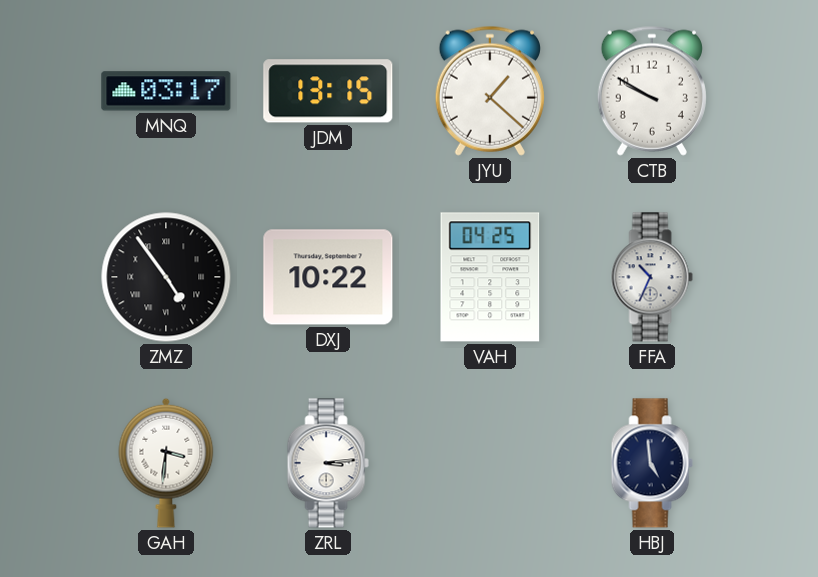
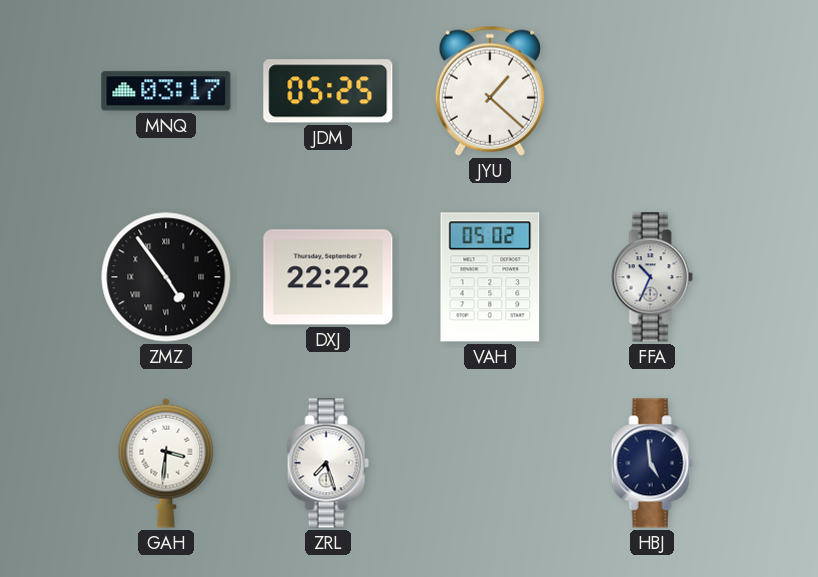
JDM: 13:15 -> 05:25 (328, 91)
CTB: 9:50 -> none (652, 91)
DXJ: 10:22 -> 22:22 (328, 277)
VAH: 04:25 -> 05:02 (490, 277)
ZRL: 3:14 -> 7:27 (328, 463)
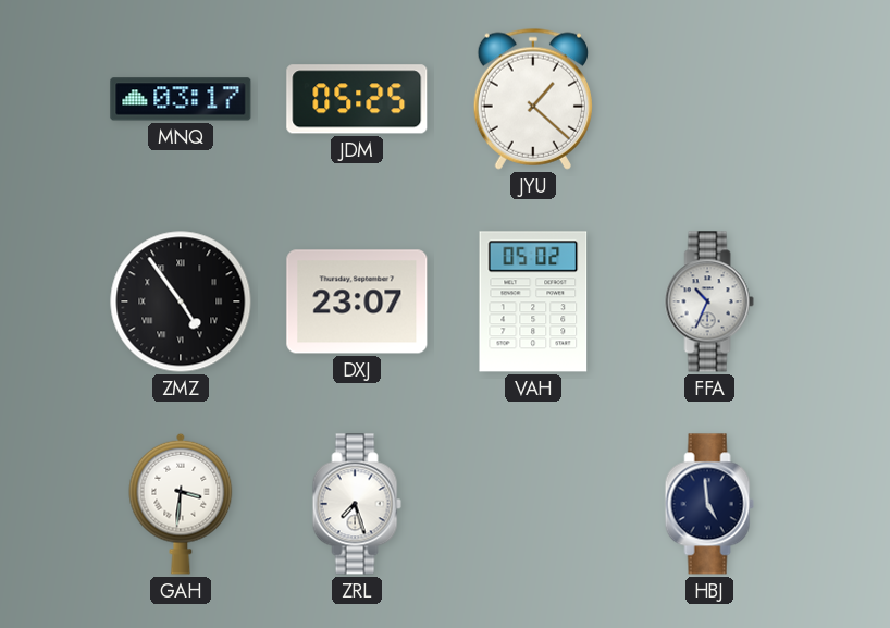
DXJ: 22:22 -> 23:07 (357, 301)
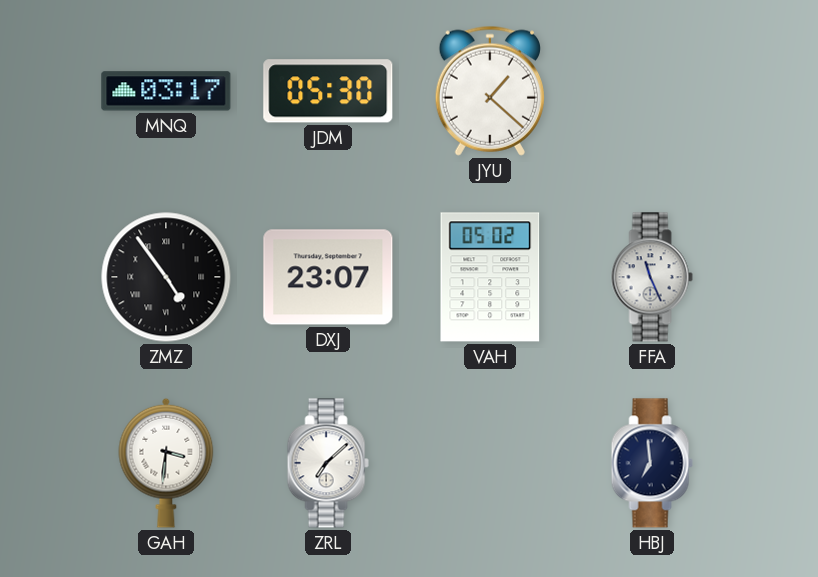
JDM: 05:25 -> 05:30 (328, 91)
FFA: 10:34 -> 11:26 (652, 277)
ZRL: 7:27 -> 7:08 (328, 463)
HBJ: 4:59 -> 6:59 (652, 463)
